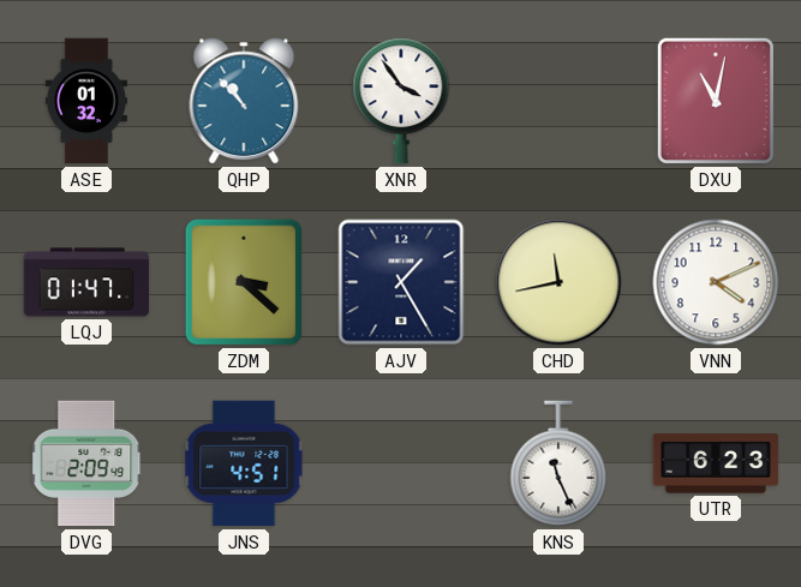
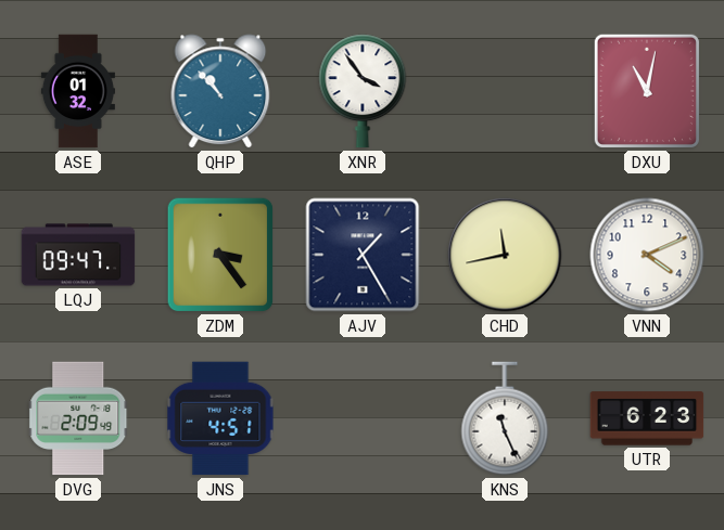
LQJ: 01:47 -> 09:47 (78, 255)
ZDM: 3:22 -> 3:24 (220, 255)
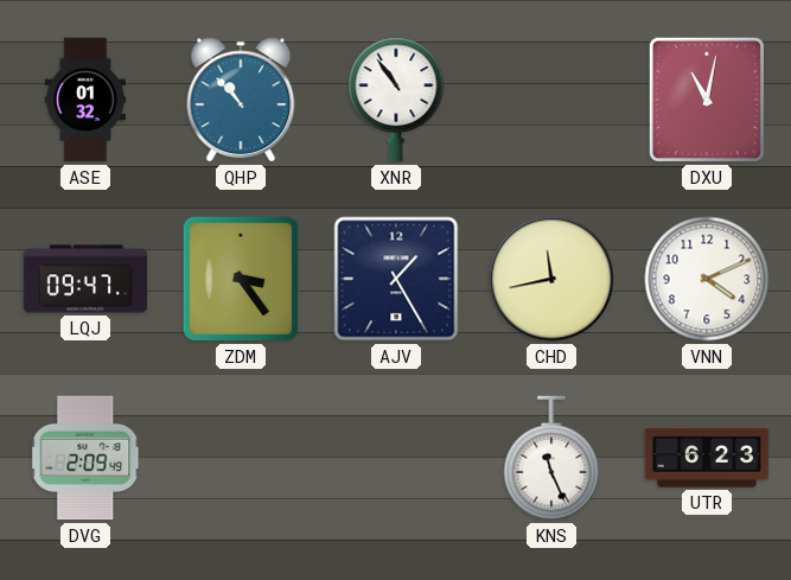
XNR: 3:54 -> 10:54 (396, 100)
JNS: 4:51 -> none (220, 418)
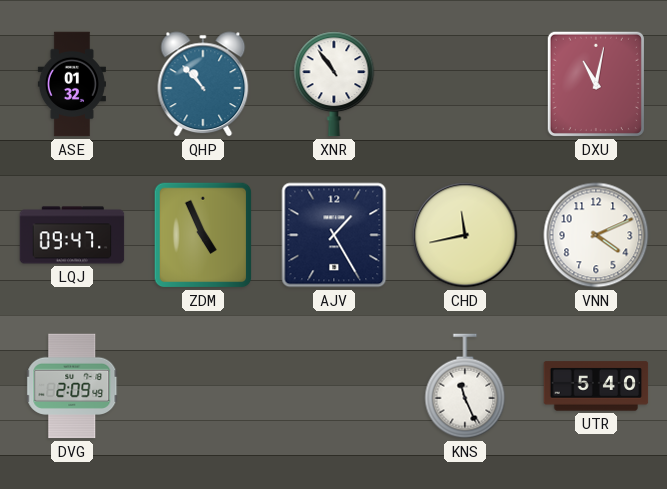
ZDM: 3:24 -> 4:56 (203, 235)
UTR: 6:23 -> 5:40 (596, 386)
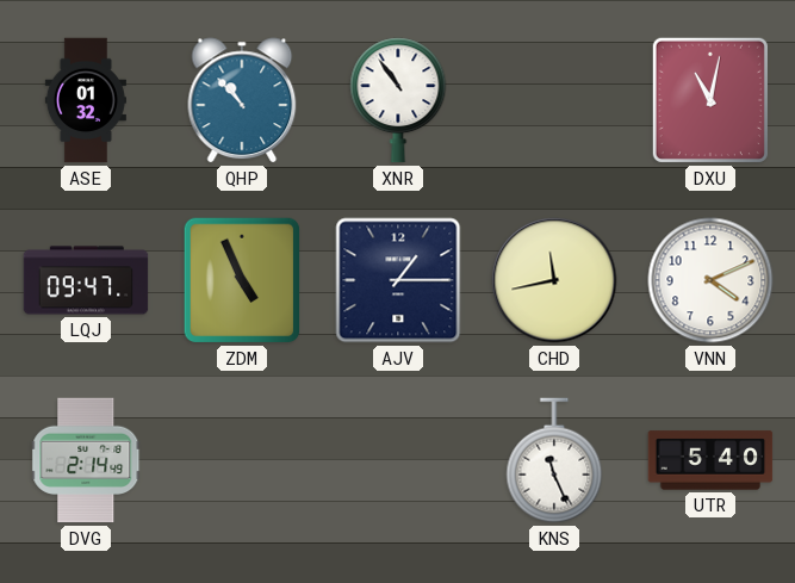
AJV: 1:25 -> 1:15 (398, 280)
DVG: 2:09 -> 2:14 (87, 460)
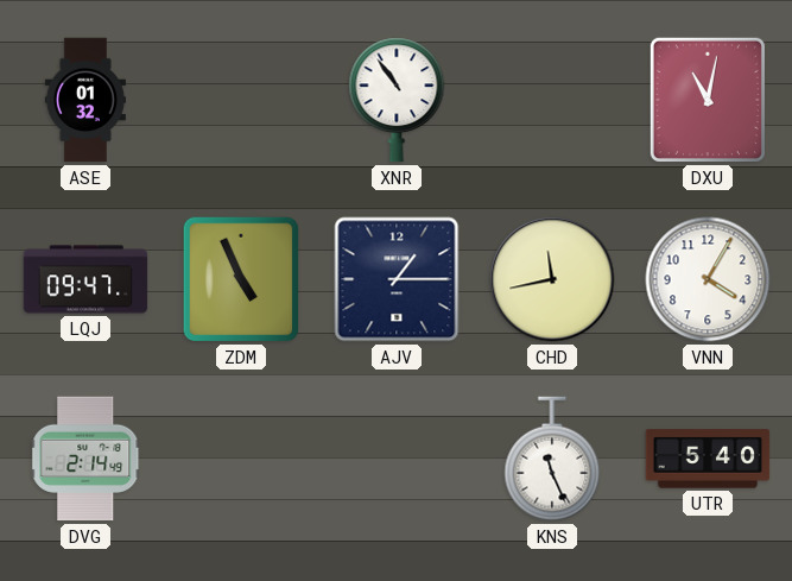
QHP: 10:53 -> none (242, 100)
VNN: 4:11 -> 4:05 (708, 279)
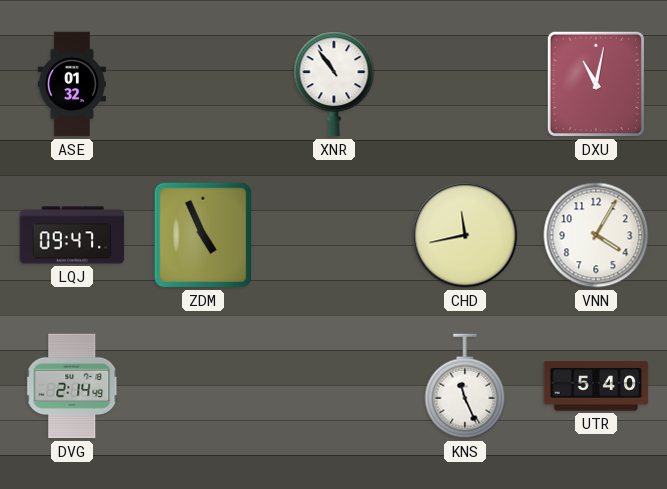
AJV: 1:15 -> none (397, 279)
